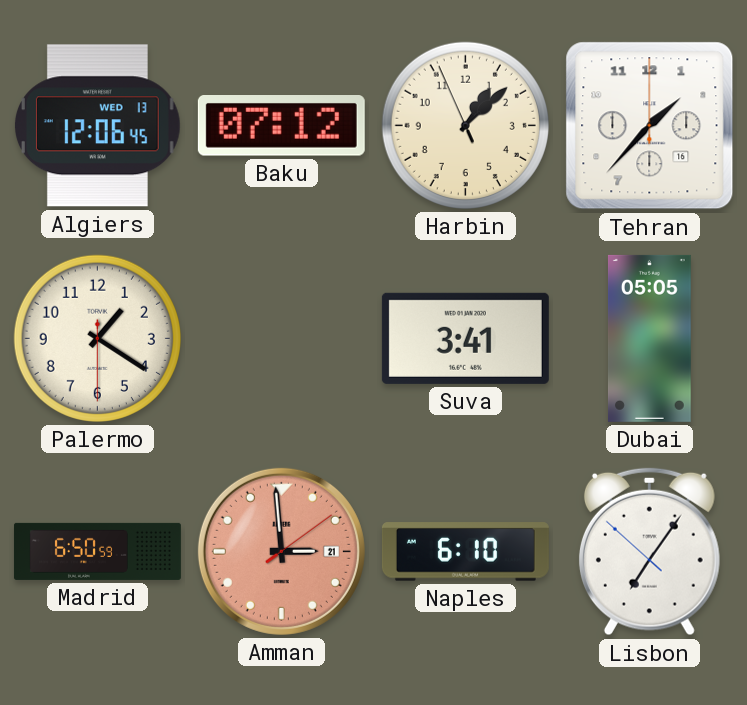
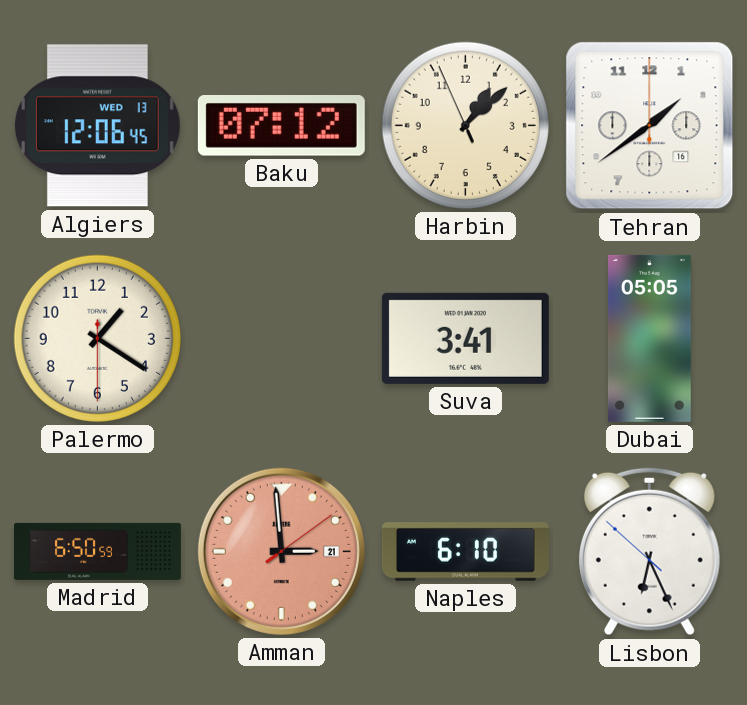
Tehran: 1:37 -> 1:39 (650, 126)
Lisbon: 7:05 -> 6:25 (649, 552)
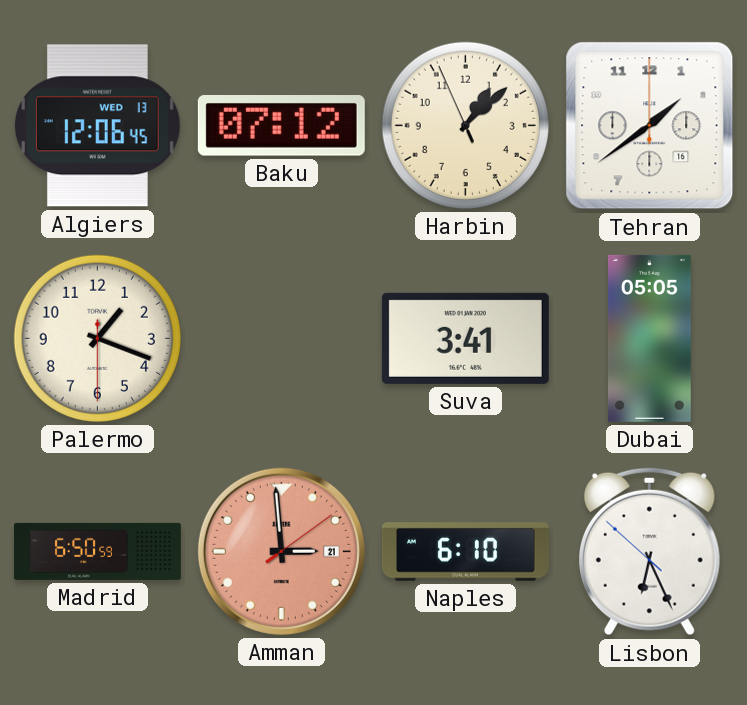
Palermo: 1:20 -> 1:18 (97, 338)
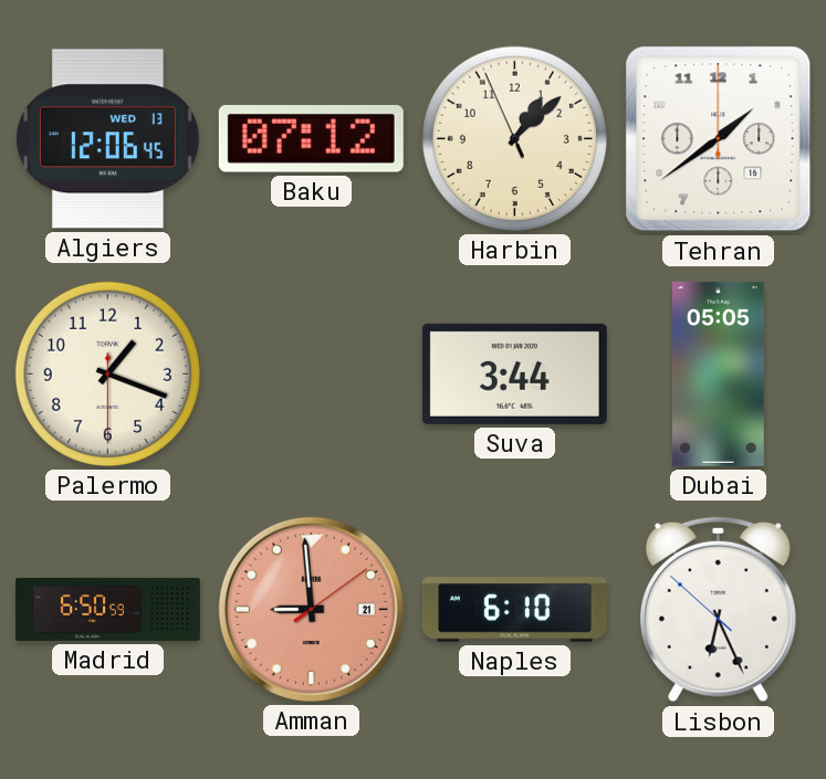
Suva: 3:41 -> 3:44 (514, 373)
Amman: 2:59 -> 8:59 (311, 609)
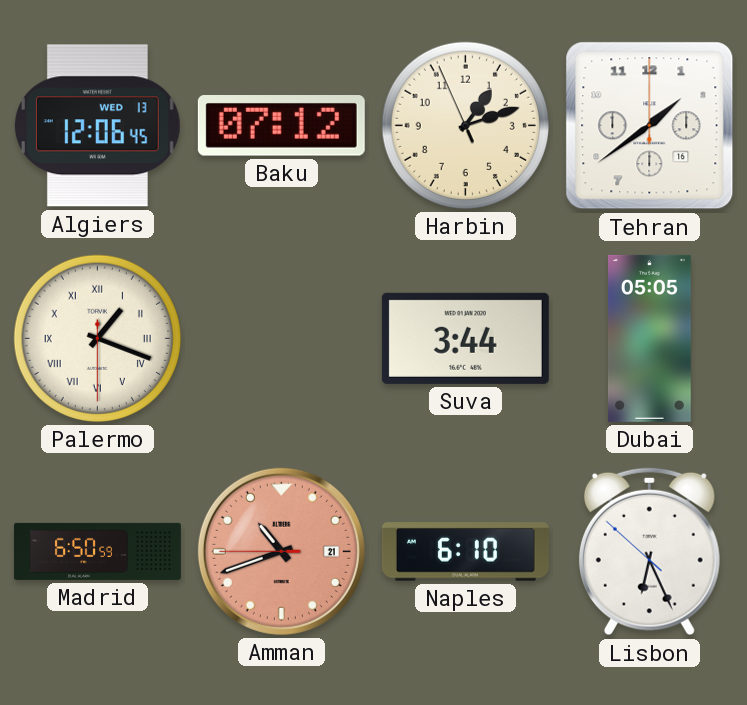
Harbin: 1:07 -> 1:11 (465, 125)
Palermo numerals: Arabic -> Roman (97, 338)
Amman: 8:59 -> 10:41 (281, 551)
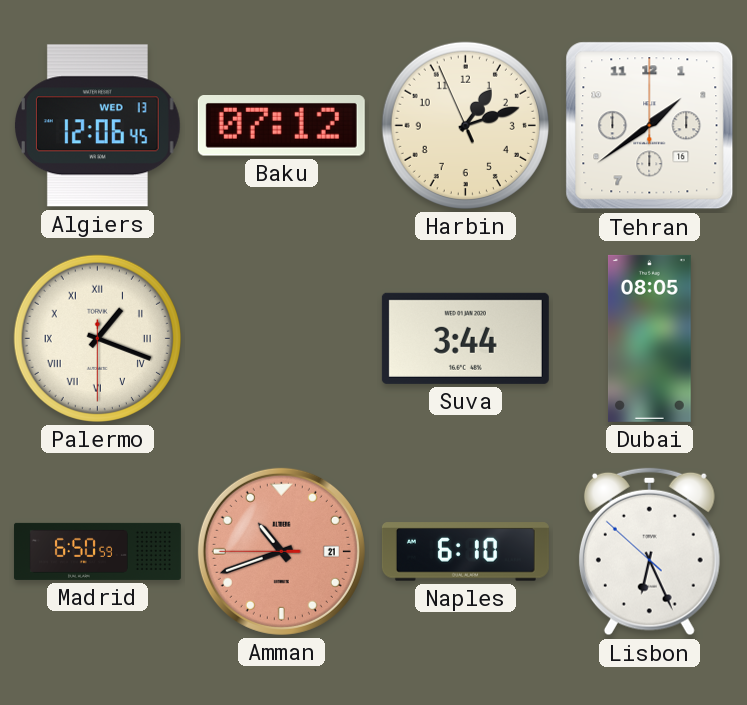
Dubai: 05:05 -> 08:05 (650, 338)
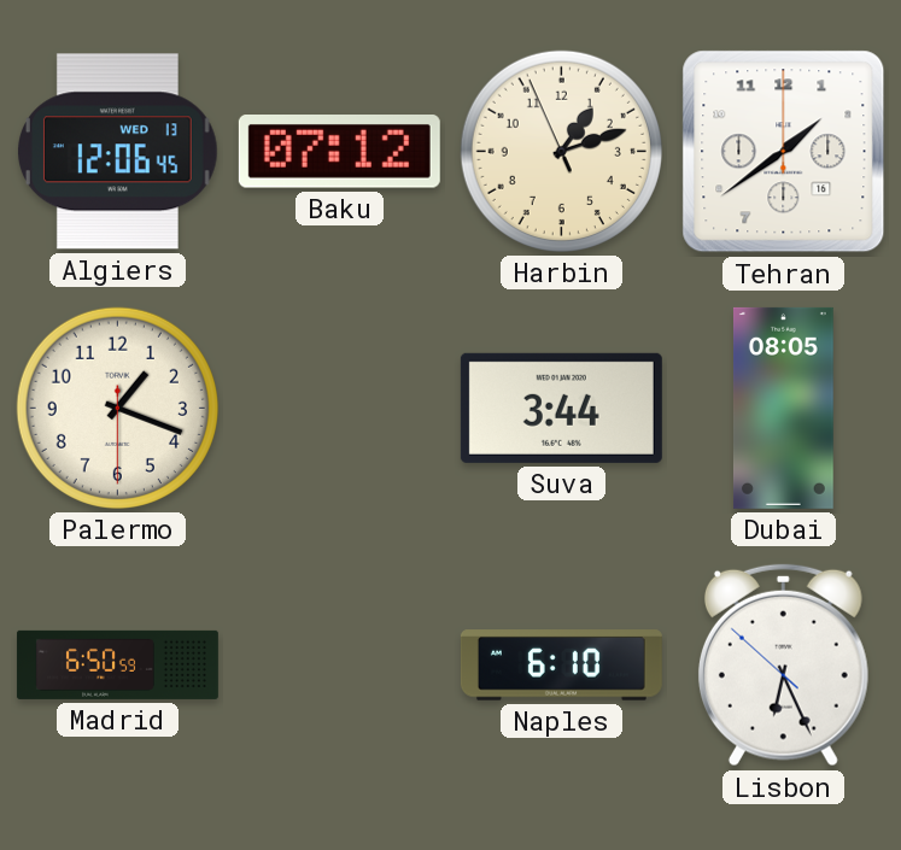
Palermo numerals: Roman -> Arabic (117, 408)
Amman: 10:41 -> none (281, 551)
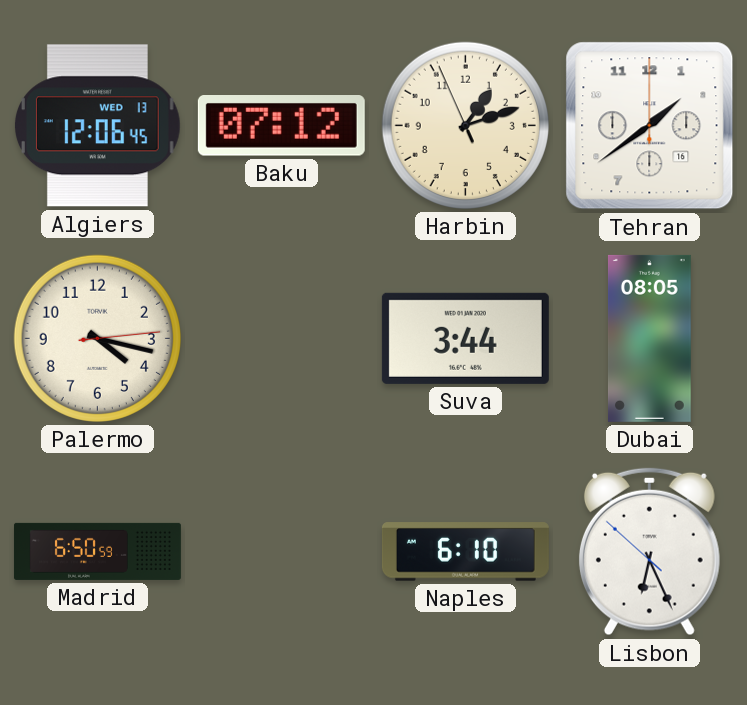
Palermo: 1:18 -> 4:17 (97, 338)
